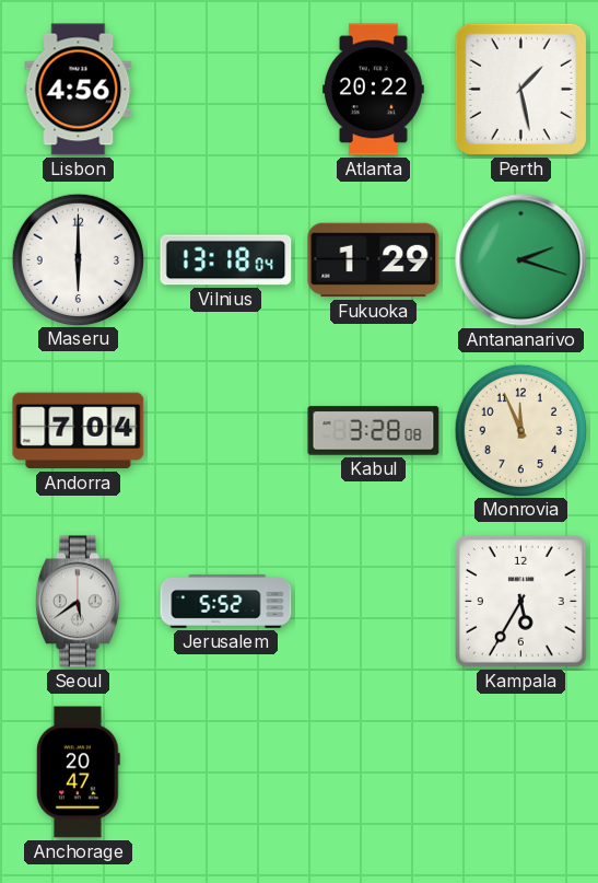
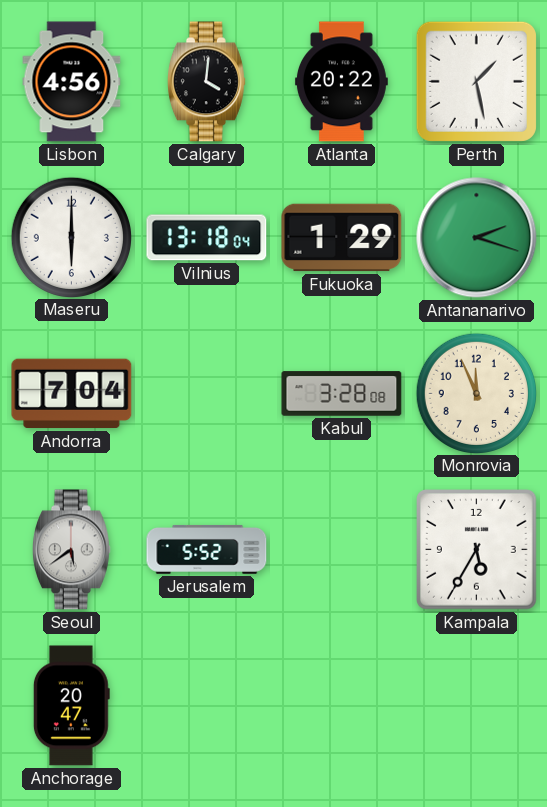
Calgary: none -> 4:01 (207, 82)
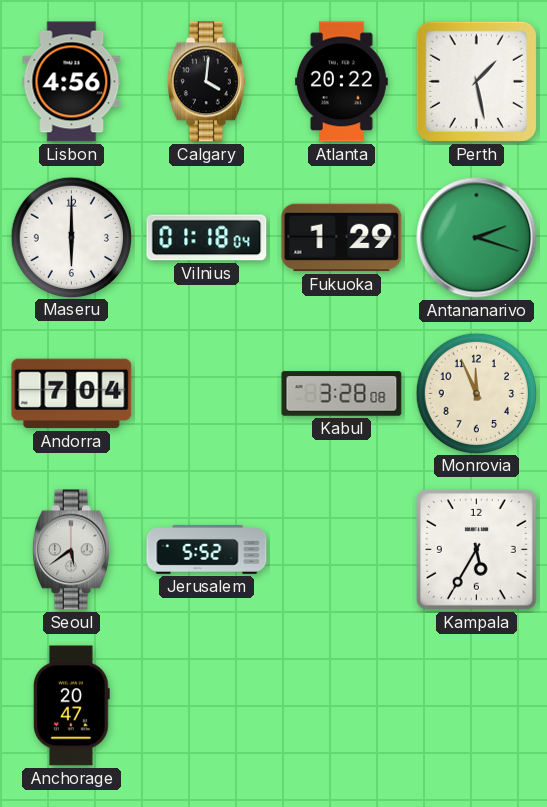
Vilnius: 13:18 -> 01:18 (207, 238)
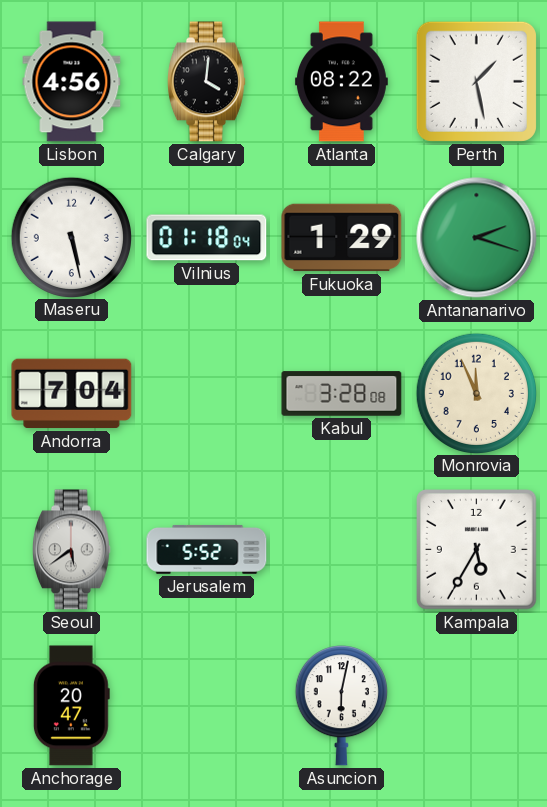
Atlanta: 20:22 -> 08:22 (341, 82)
Maseru: 6:00 -> 5:28 (71, 237)
Asuncion: none -> 6:02 (341, 706)
